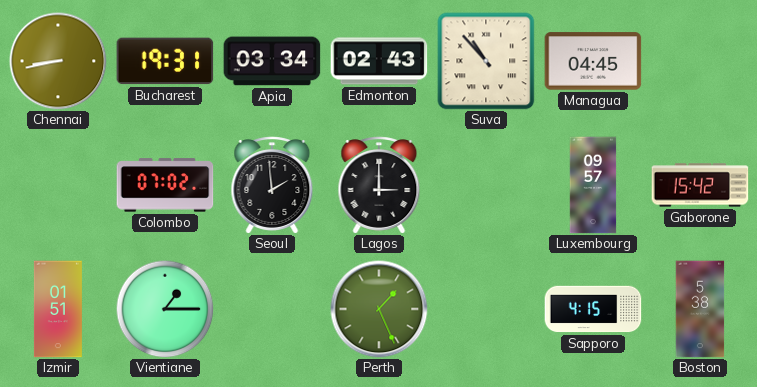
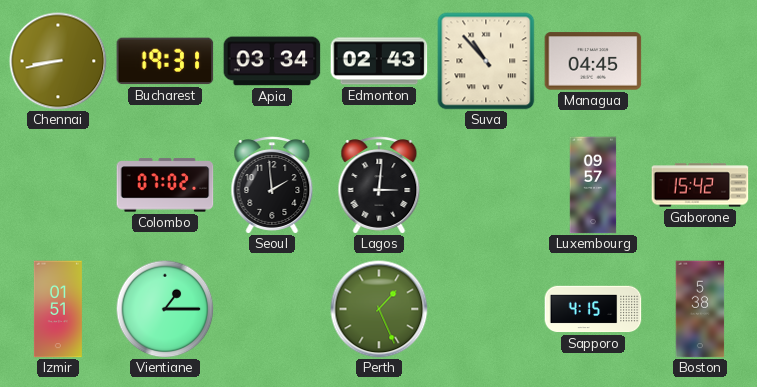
Lagos: 3:00 -> 3:01 (379, 185)
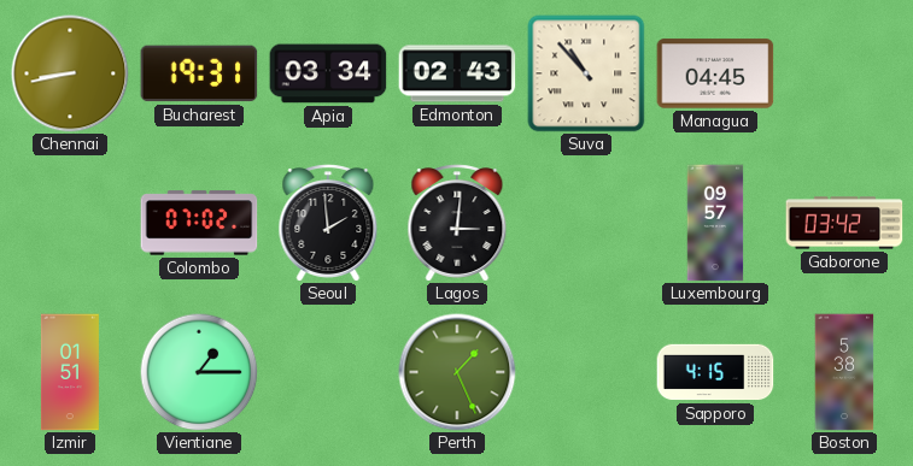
Gaborone: 15:42 -> 03:42 (844, 223)
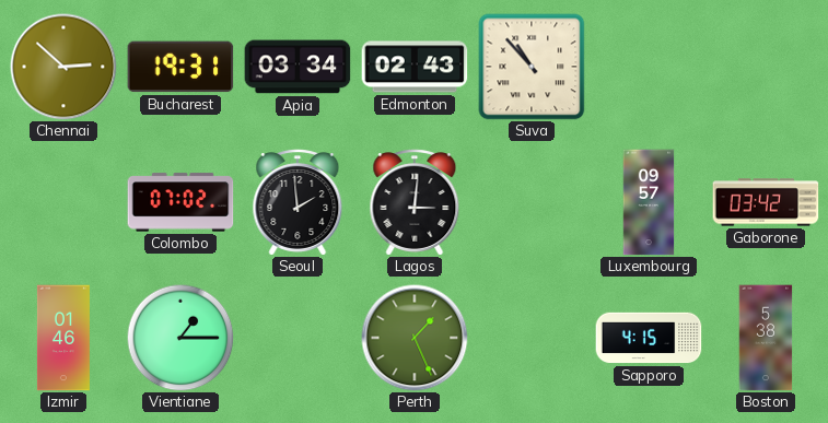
Chennai: 8:43 -> 2:52 (63, 67)
Managua: 04:45 -> none (715, 73)
Izmir: 01:51 -> 01:46 (63, 338)
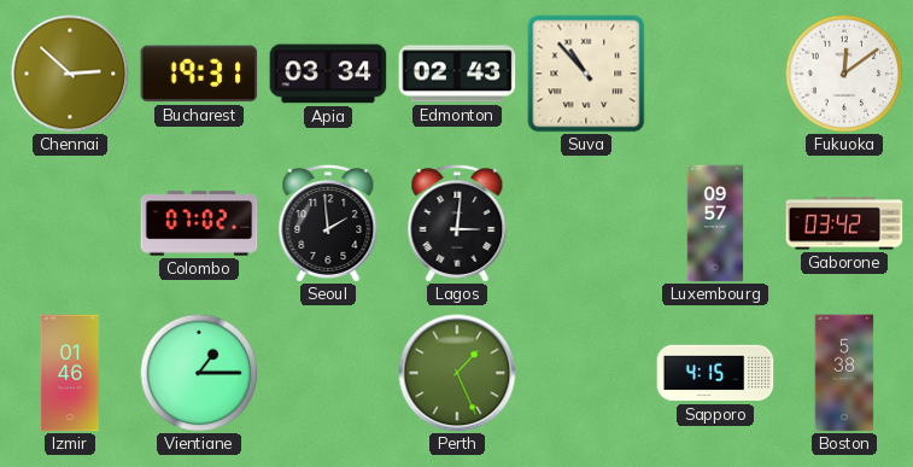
Fukuoka: none -> 12:09 (844, 74)
